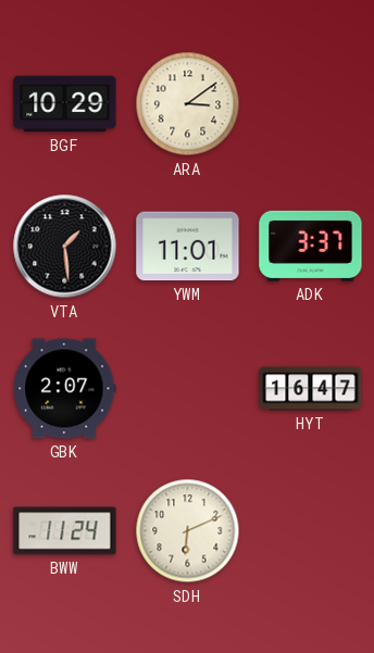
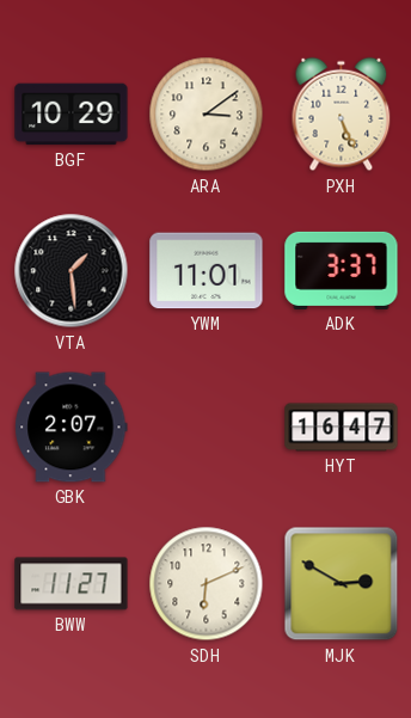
PXH: none -> 5:26 (342, 115)
BWW: 11:24 -> 11:27 (72, 584)
MJK: none -> 2:50 (342, 584)
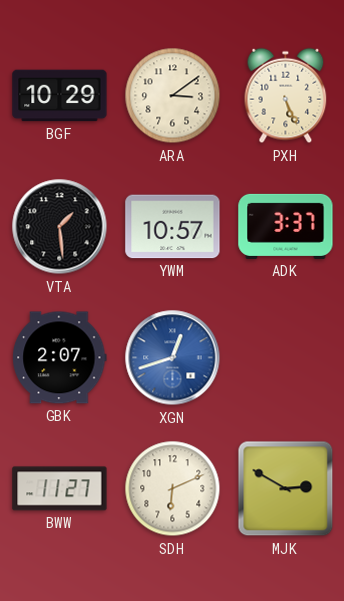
YWM: 11:01 -> 10:57 (173, 227)
XGN: none -> 12:42 (173, 358)
HYT: 16:47 -> none (342, 428)
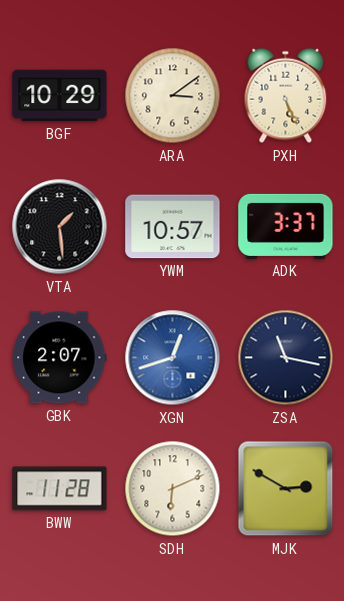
ZSA: none -> 11:17 (286, 358)
BWW: 11:27 -> 11:28 (60, 489)
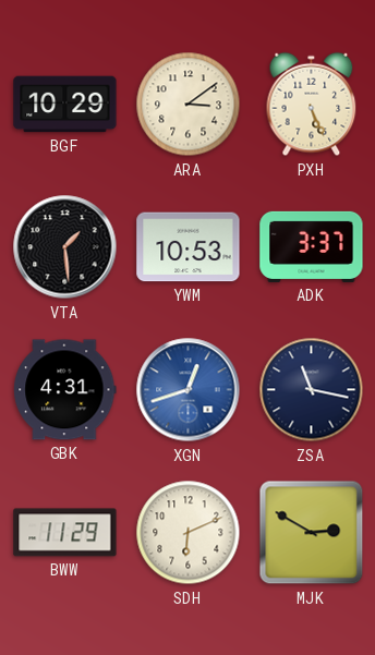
YWM: 10:57 -> 10:53 (189, 247)
GBK: 2:07 -> 4:31 (65, 390)
BWW: 11:28 -> 11:29 (65, 533)
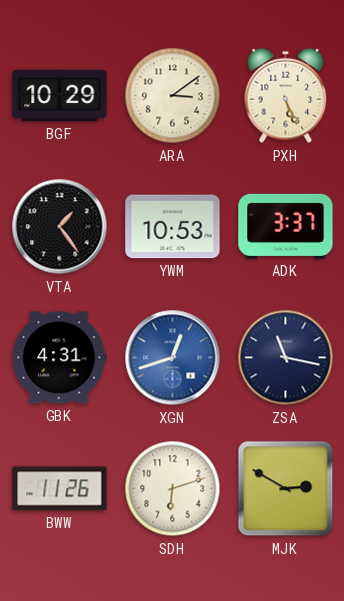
VTA: 1:29 -> 1:24 (60, 227)
BWW: 11:29 -> 11:26 (60, 489)
SDH: 6:11 -> 6:12 (173, 489)
